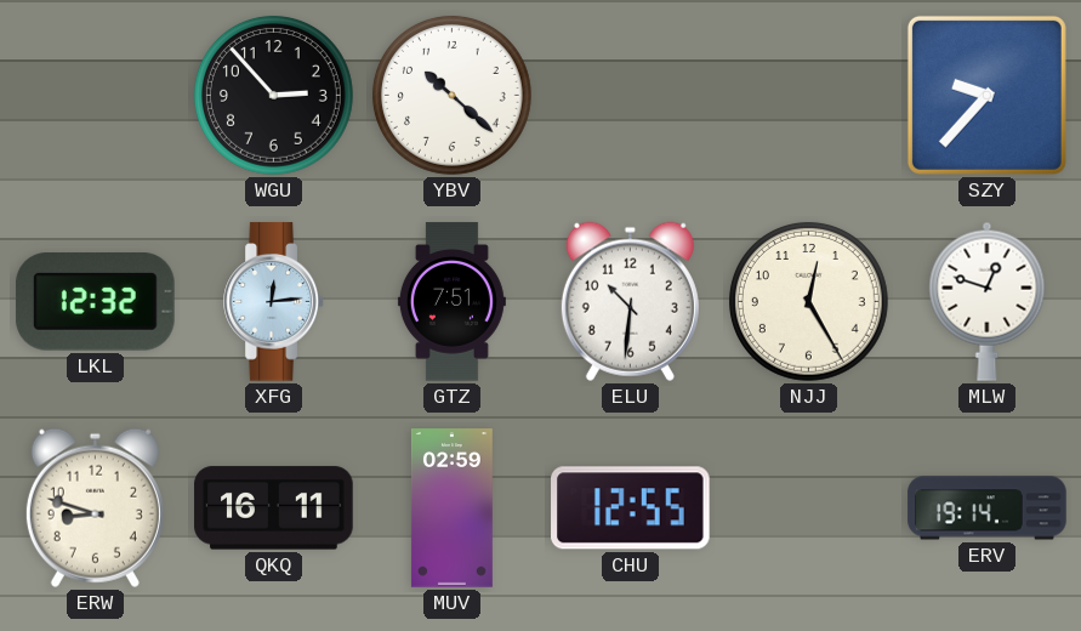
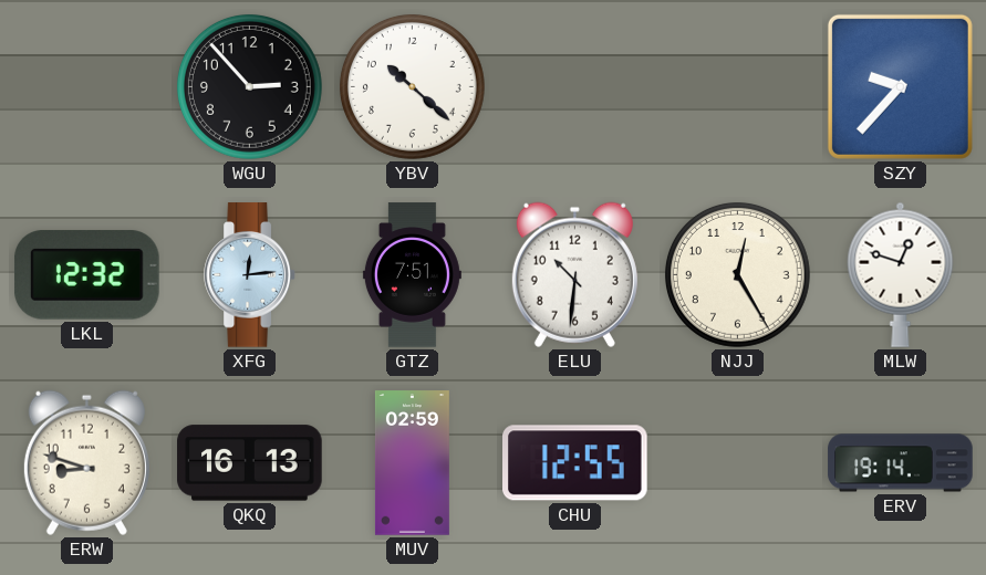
QKQ: 16:11 -> 16:13 (250, 463)
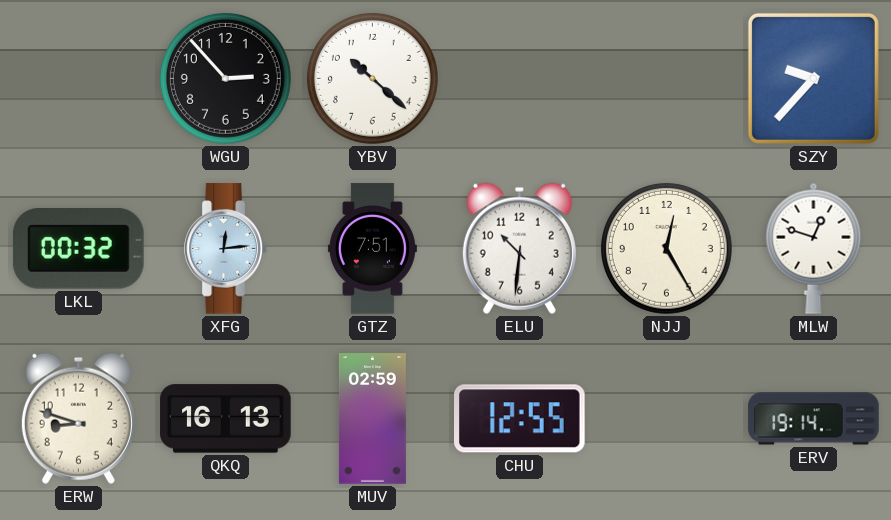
LKL: 12:32 -> 00:32 (78, 249)
